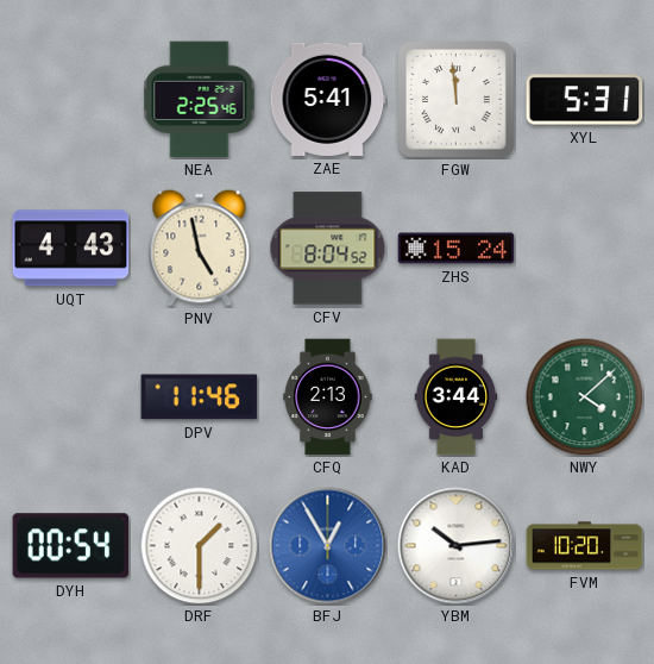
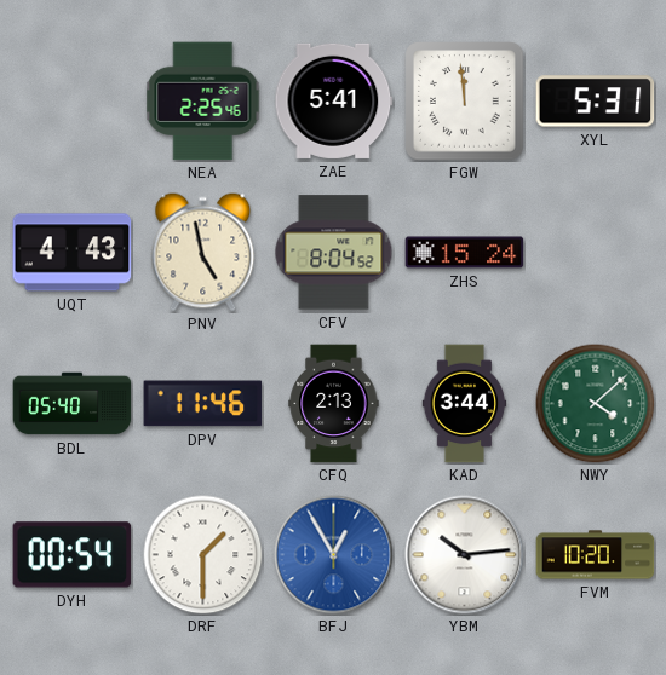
BDL: none -> 05:40 (73, 404)
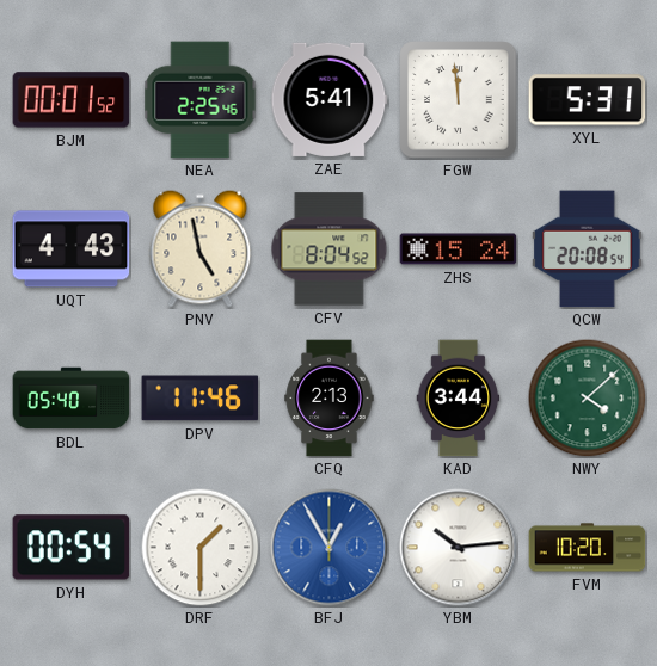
BJM: none -> 00:01 (72, 100)
QCW: none -> 20:08 (588, 249)
